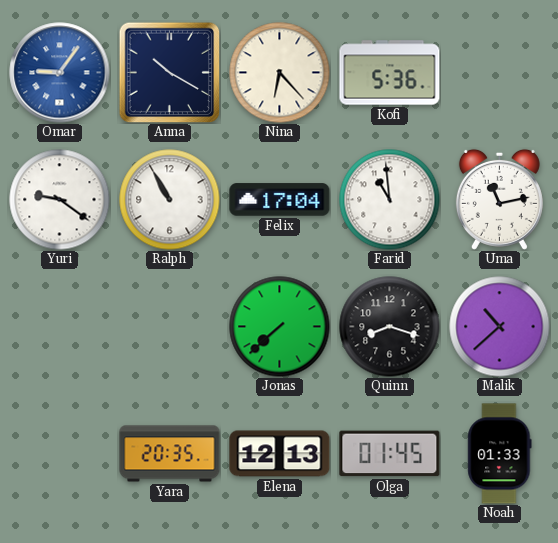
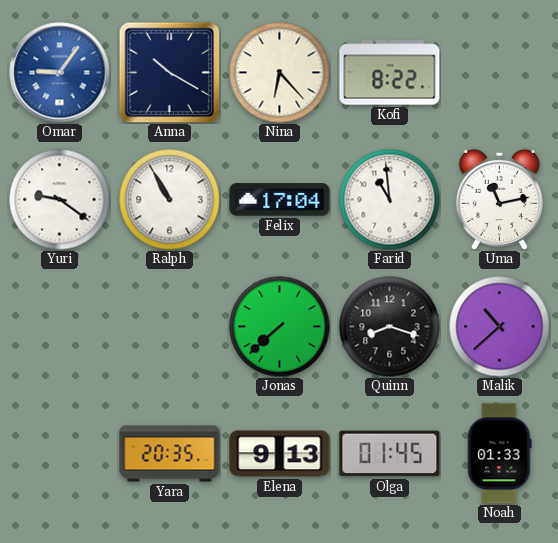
Kofi: 5:36 -> 8:22 (390, 73)
Elena: 12:13 -> 9:13 (280, 454)
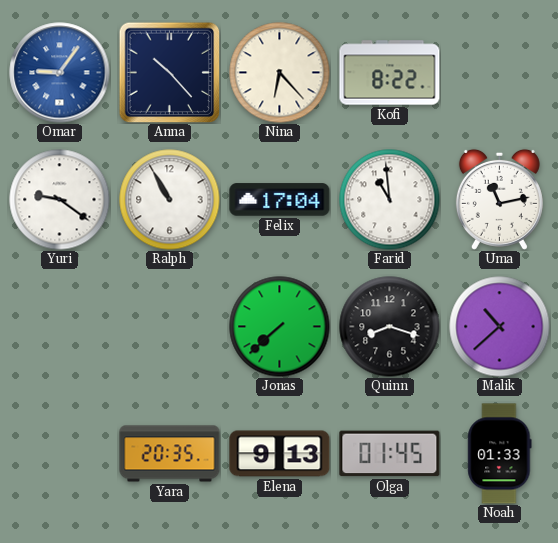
Anna: 10:20 -> 10:23 (169, 72)
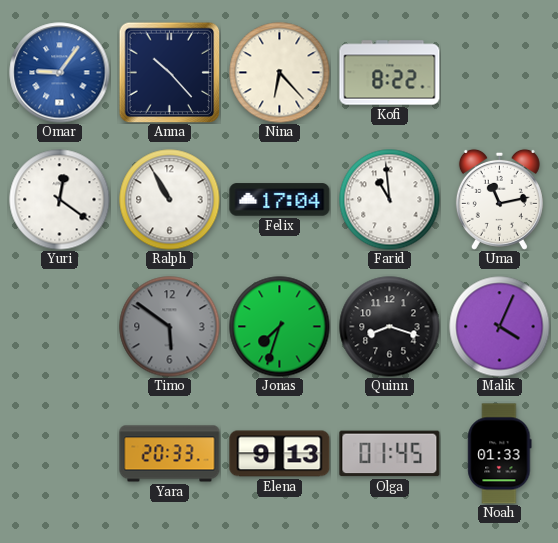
Yuri: 9:21 -> 12:21 (60, 200)
Timo: none -> 5:51 (170, 327)
Jonas: 7:38 -> 7:33 (280, 327)
Malik: 10:38 -> 4:04 (500, 327)
Yara: 20:35 -> 20:33 (170, 454)
